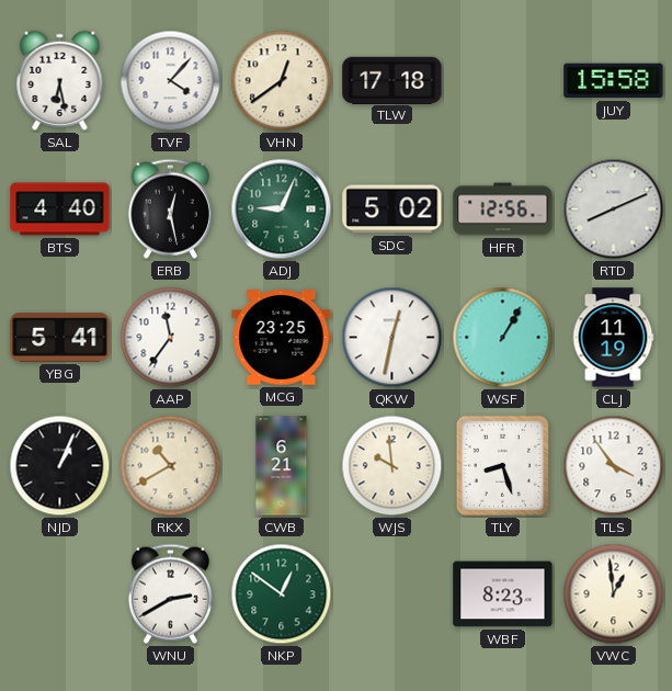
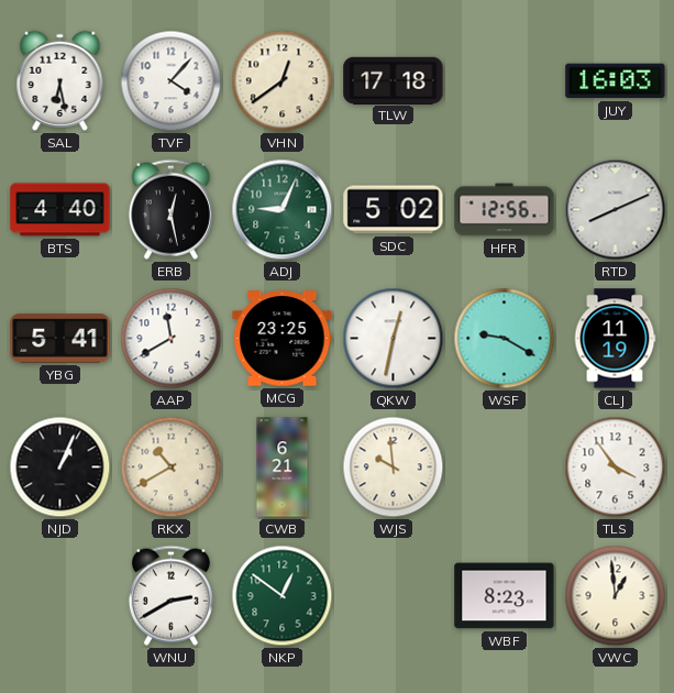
JUY: 15:58 -> 16:03 (616, 81)
AAP: 11:36 -> 11:40 (172, 339)
WSF: 1:05 -> 9:20 (505, 339)
TLY: 8:27 -> none (502, 465)
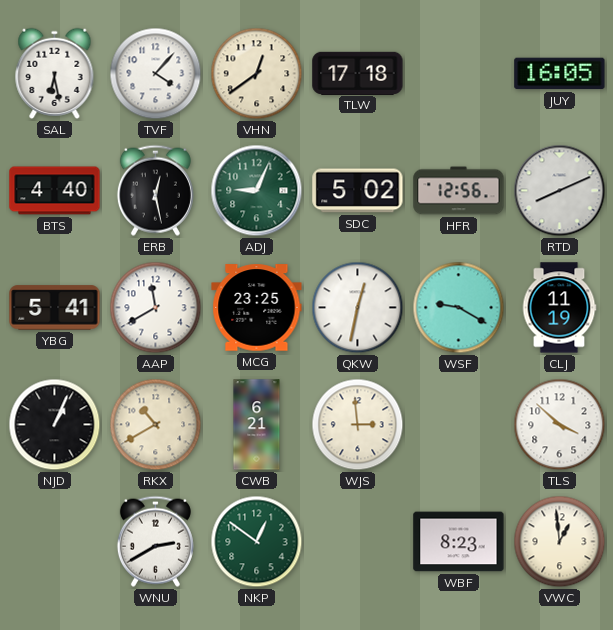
JUY: 16:03 -> 16:05 (560, 74)
WJS: 9:59 -> 2:59 (358, 425)
TLS: 3:54 -> 3:52 (560, 425)
